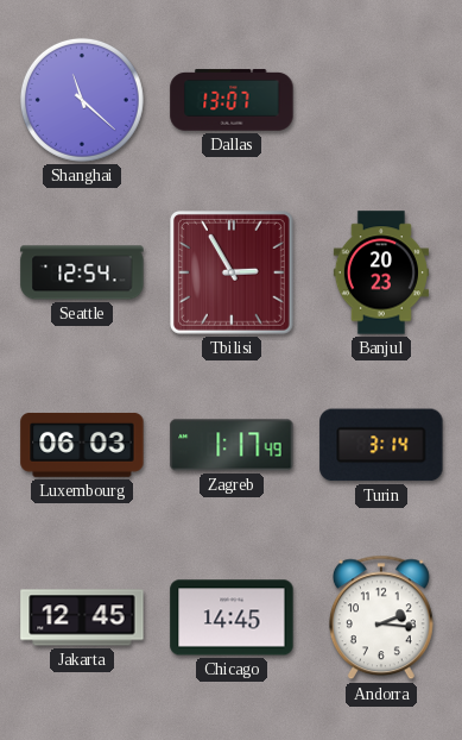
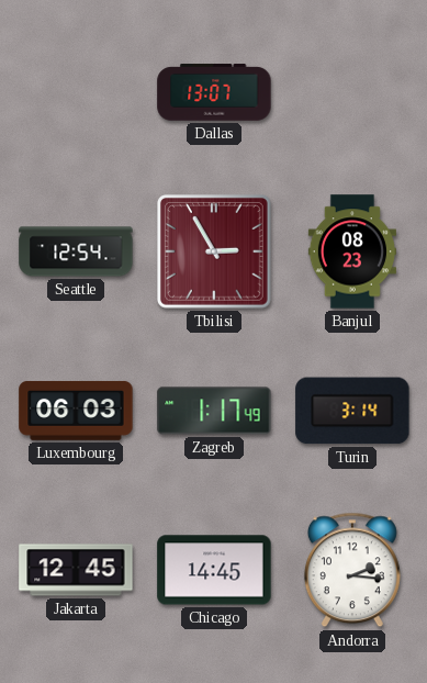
Shanghai: 11:22 -> none (82, 100)
Banjul: 20:23 -> 08:23 (352, 251)
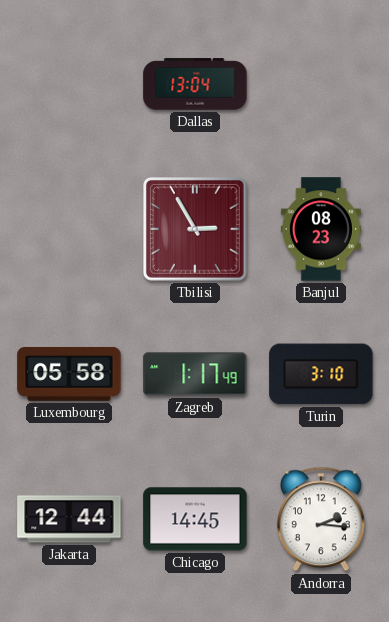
Dallas: 13:07 -> 13:04 (195, 84)
Seattle: 12:54 -> none (76, 251)
Luxembourg: 06:03 -> 05:58 (69, 374)
Turin: 3:14 -> 3:10 (321, 374)
Jakarta: 12:45 -> 12:44 (69, 519)
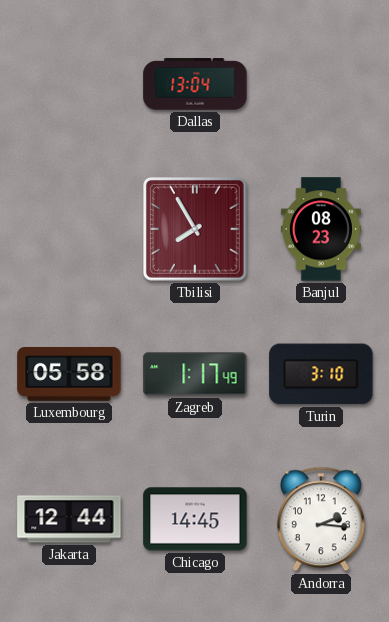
Tbilisi: 2:55 -> 7:55 (196, 230)
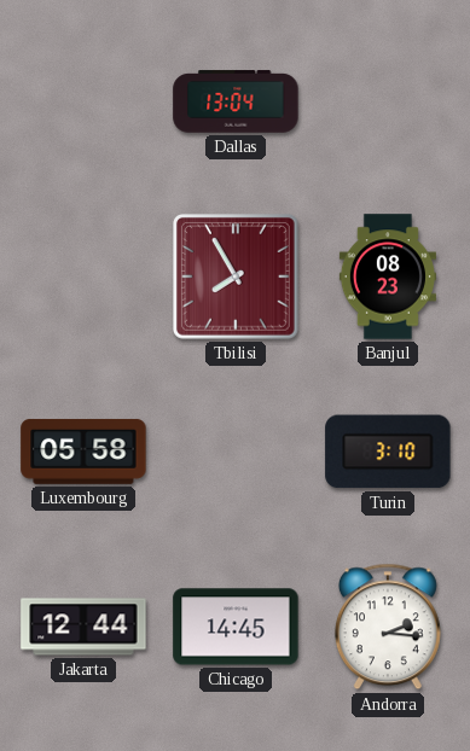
Zagreb: 1:17 -> none (195, 374)
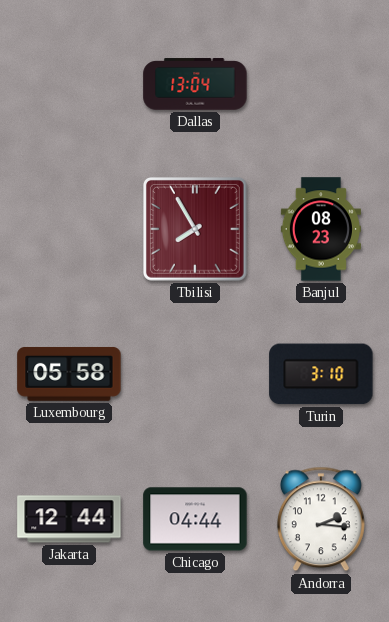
Chicago: 14:45 -> 04:44 (195, 519)
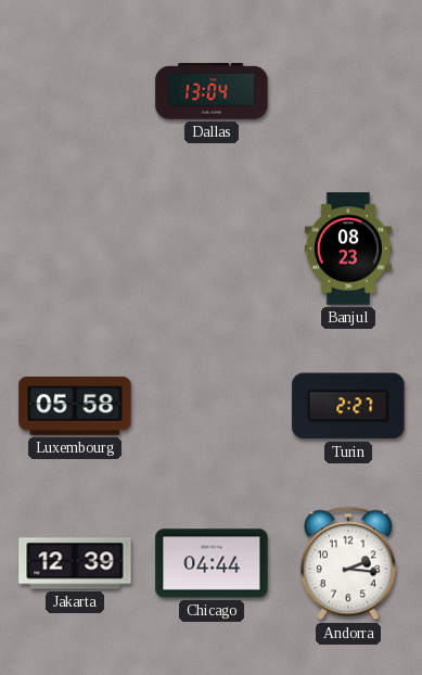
Tbilisi: 7:55 -> none (196, 230)
Turin: 3:10 -> 2:27 (348, 406)
Jakarta: 12:44 -> 12:39 (75, 563)
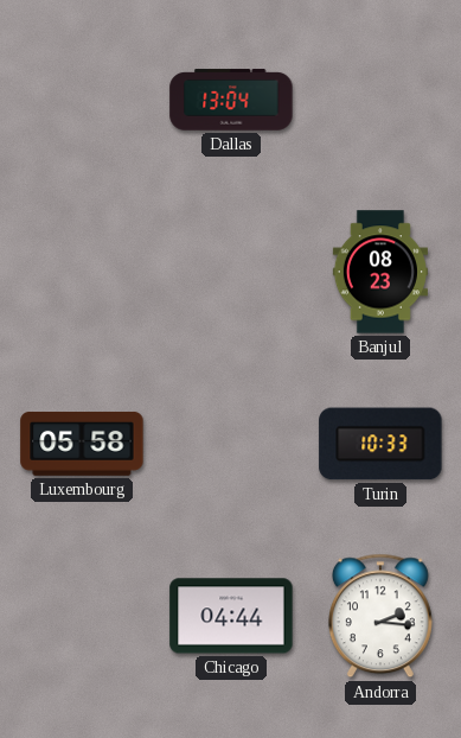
Turin: 2:27 -> 10:33 (380, 444)
Jakarta: 12:39 -> none (75, 563)
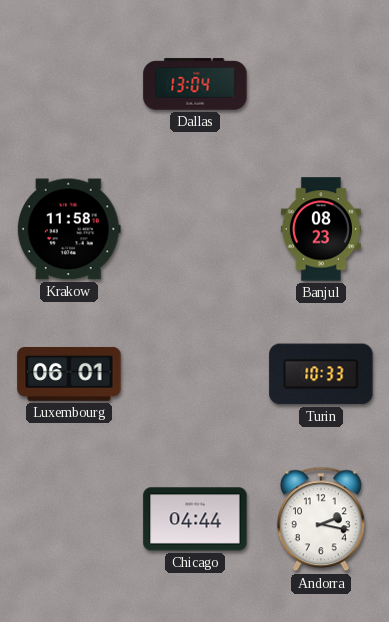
Krakow: none -> 11:58 (69, 229)
Luxembourg: 05:58 -> 06:01 (69, 374)
Andorra: 2:16 -> 2:17 (321, 519)
